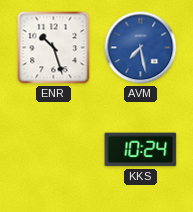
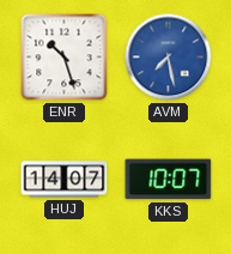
HUJ: none -> 14:07 (65, 180)
KKS: 10:24 -> 10:07 (169, 180)
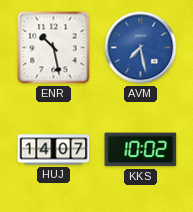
ENR: 10:27 -> 10:28 (54, 48)
KKS: 10:07 -> 10:02 (141, 150)
